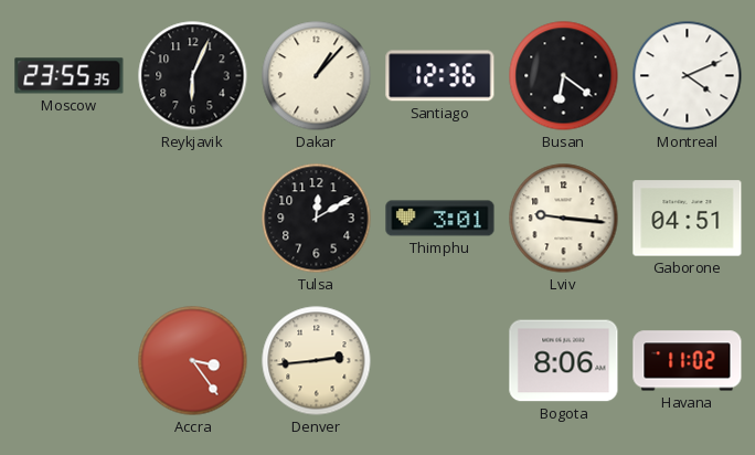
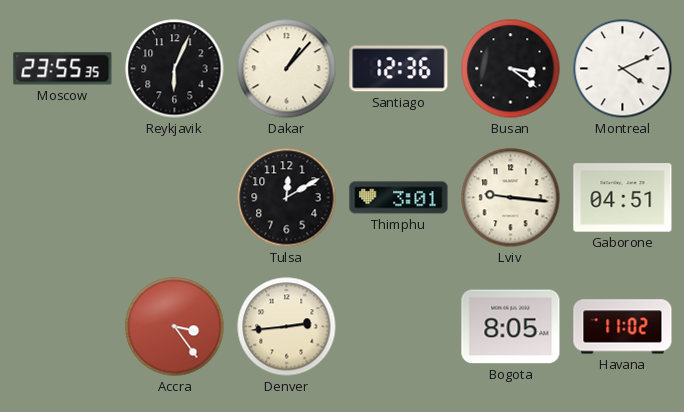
Busan: 6:21 -> 3:21 (511, 69)
Bogota: 8:06 -> 8:05 (511, 327)
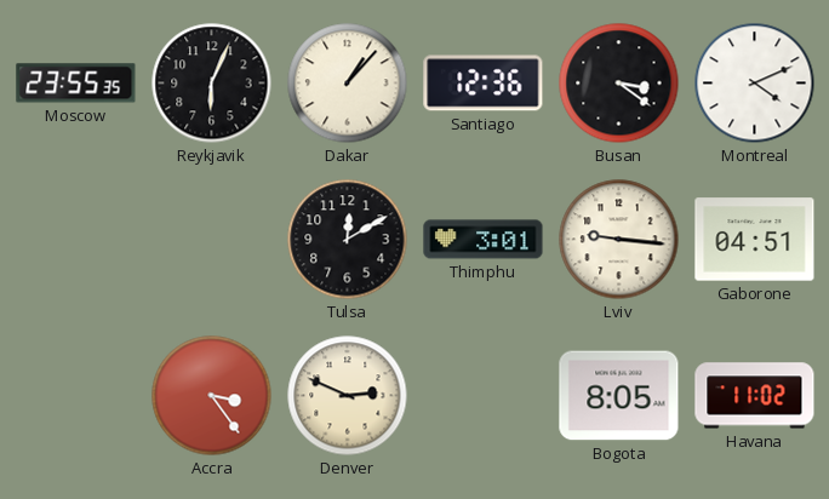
Denver: 2:44 -> 2:49 (348, 396)
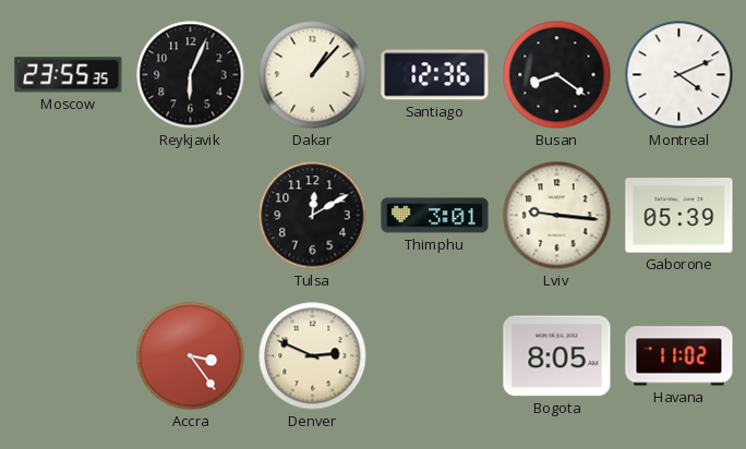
Busan: 3:21 -> 8:21 (557, 75)
Gaborone: 04:51 -> 05:39 (679, 216)
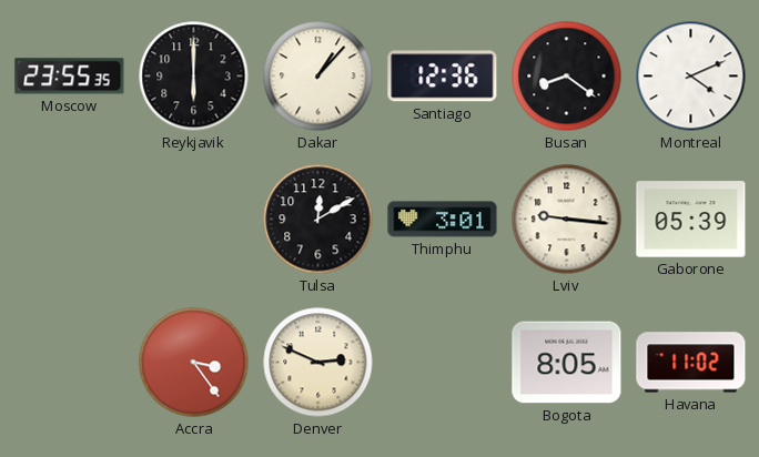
Reykjavik: 6:04 -> 6:00 (194, 77)
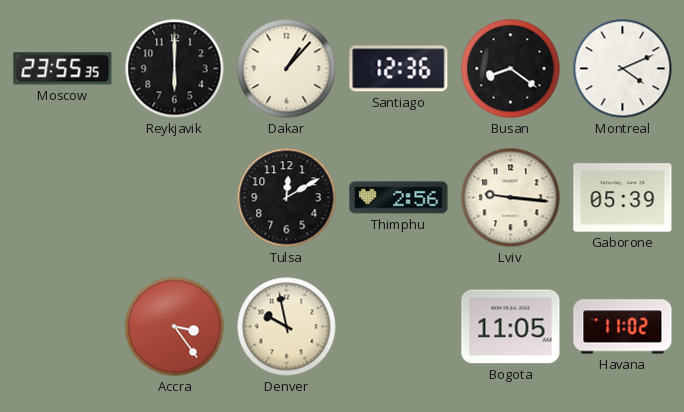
Thimphu: 3:01 -> 2:56 (399, 198)
Denver: 2:49 -> 9:58 (287, 327)
Bogota: 8:05 -> 11:05 (511, 327)
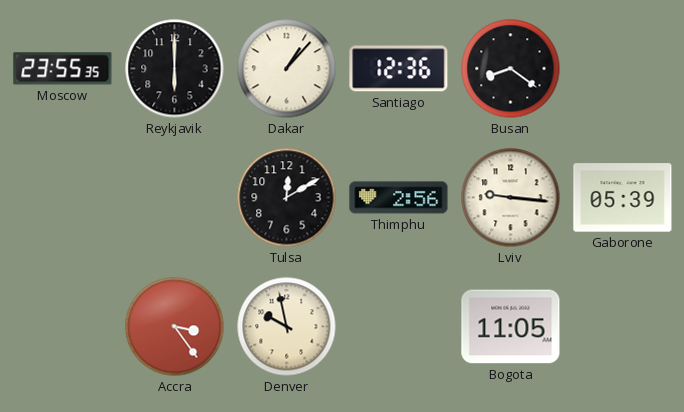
Montreal: 4:11 -> none (623, 69)
Havana: 11:02 -> none (623, 327)
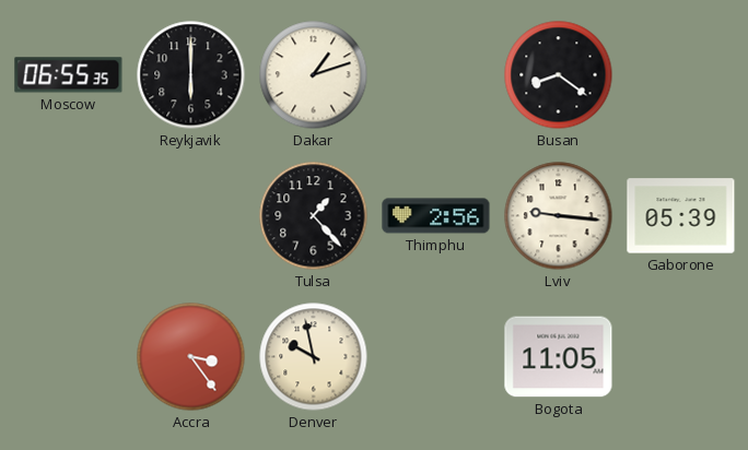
Moscow: 23:55 -> 06:55 (69, 75)
Dakar: 1:07 -> 1:12 (314, 75)
Santiago: 12:36 -> none (399, 69)
Tulsa: 12:10 -> 1:23 (314, 216)
